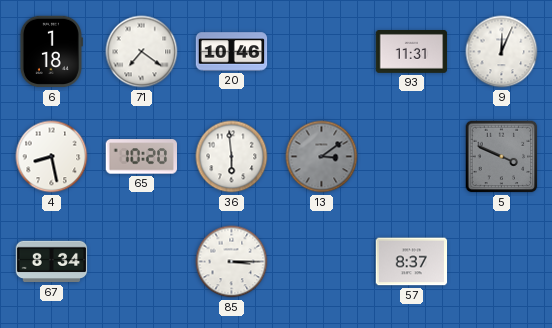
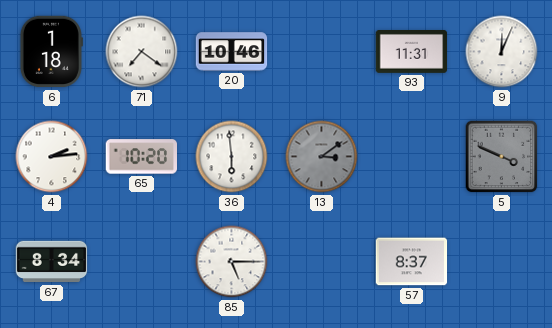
4: 8:28 -> 2:14 (52, 157)
85: 3:15 -> 5:15 (232, 262)
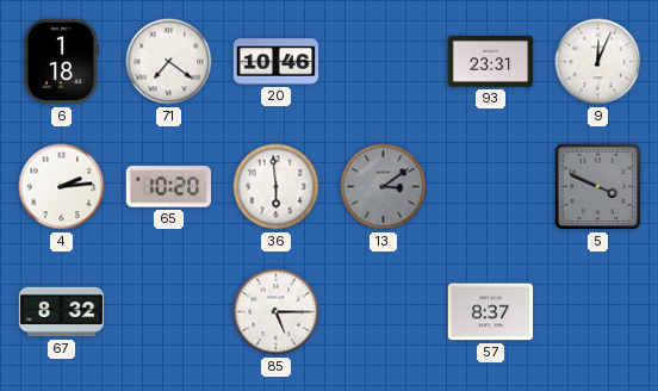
93: 11:31 -> 23:31 (491, 62)
67: 8:34 -> 8:32 (62, 312)
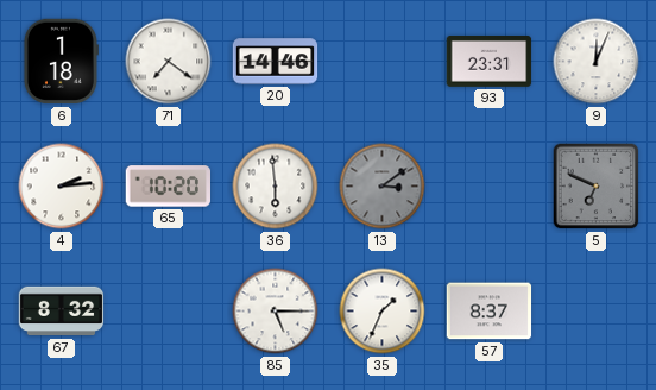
20: 10:46 -> 14:46 (276, 62)
5: 3:49 -> 6:49 (597, 187)
35: none -> 1:34 (383, 312)
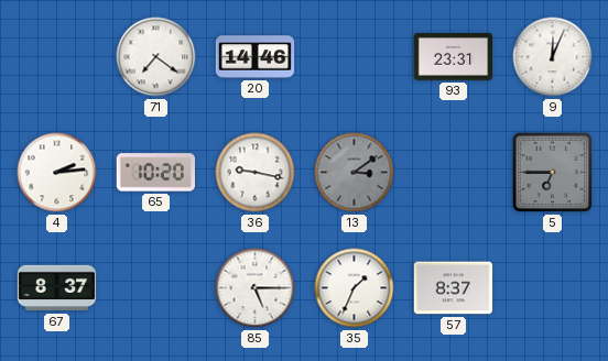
6: 1:18 -> none (61, 62)
36: 5:59 -> 9:17 (256, 173)
5: 6:49 -> 6:45 (553, 173)
67: 8:32 -> 8:37 (57, 288)
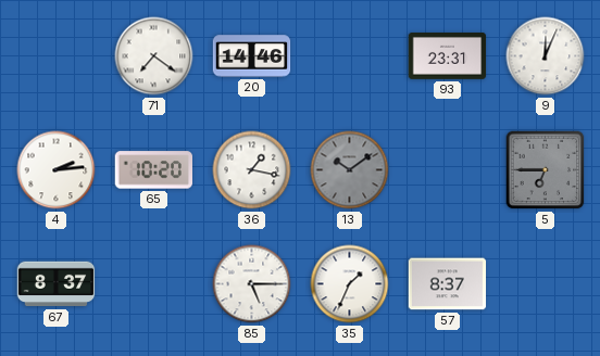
36: 9:17 -> 1:17 (252, 170)
13: 3:09 -> 10:09 (350, 170)
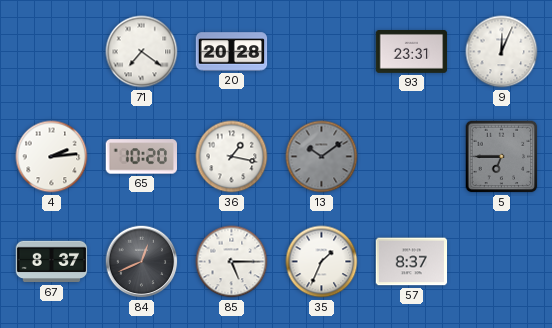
20: 14:46 -> 20:28 (232, 52)
84: none -> 12:41 (142, 262)
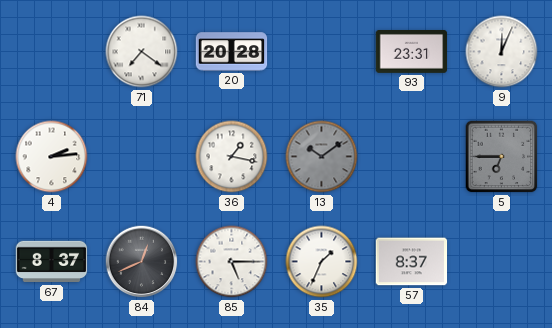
65: 10:20 -> none (141, 157)
